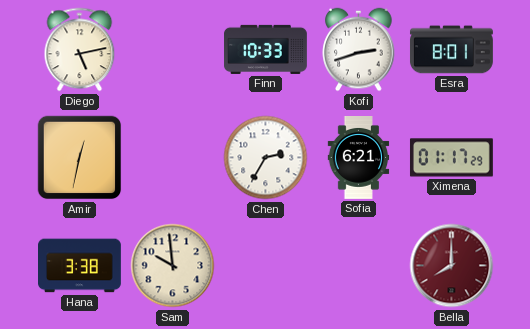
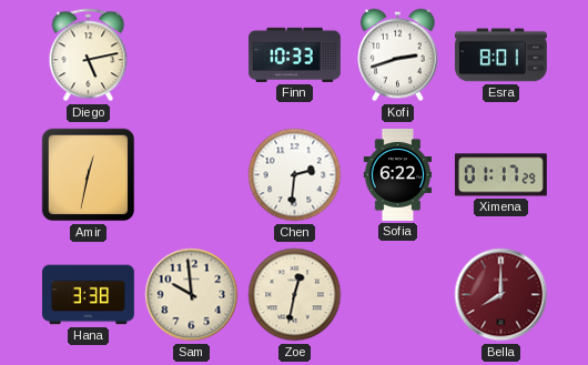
Chen: 2:35 -> 2:31 (295, 175)
Sofia: 6:21 -> 6:22 (398, 175)
Zoe: none -> 12:32 (295, 295)
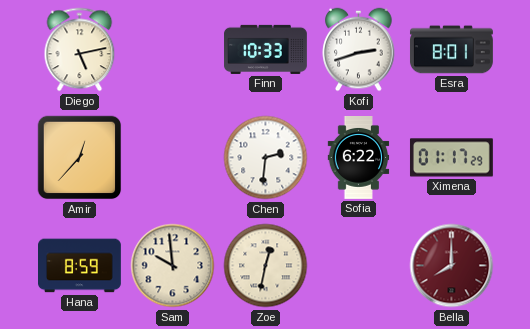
Amir: 12:32 -> 12:37 (80, 158)
Hana: 3:38 -> 8:59 (80, 266)
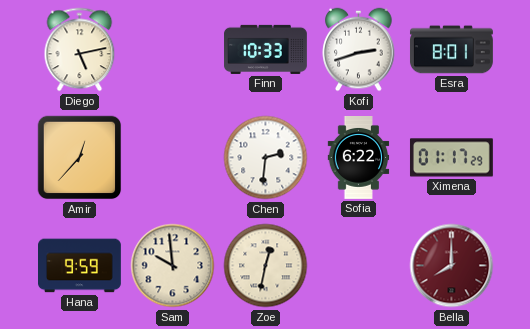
Hana: 8:59 -> 9:59 (80, 266)
